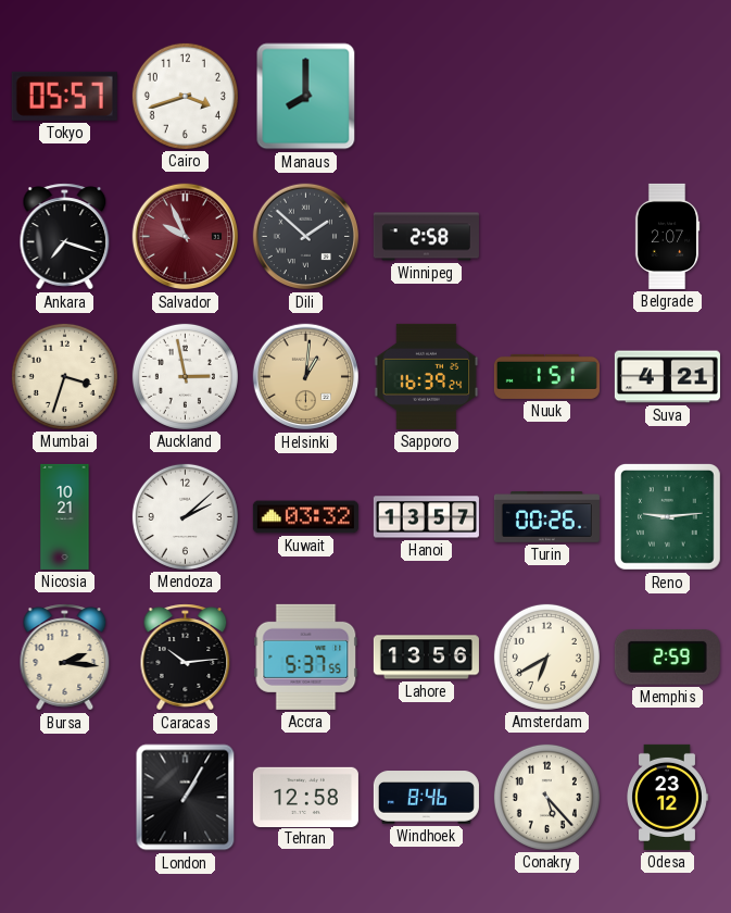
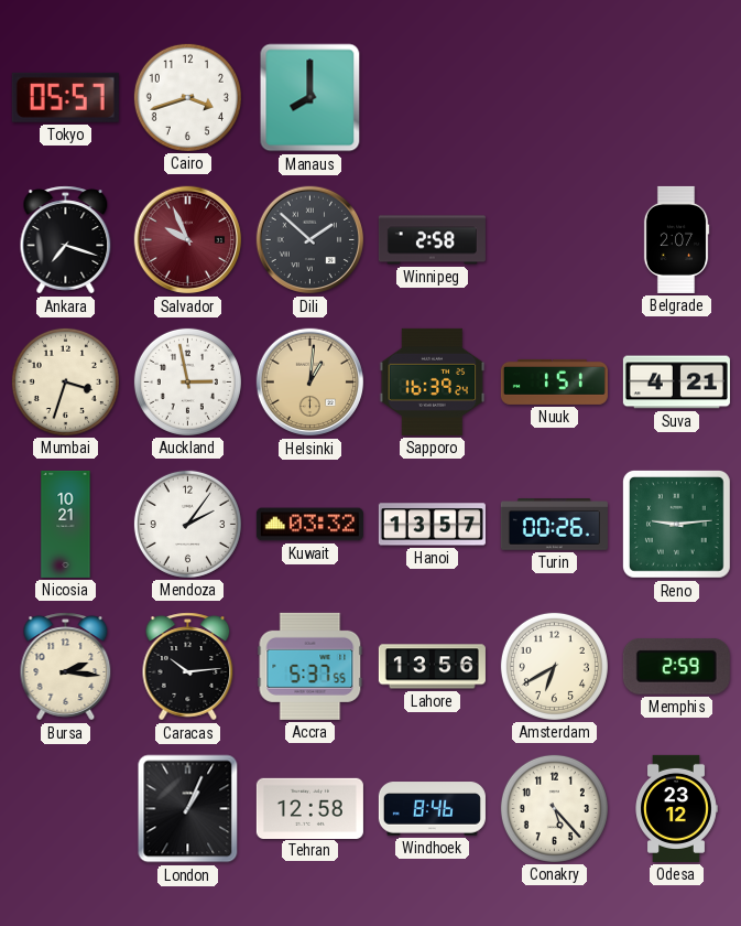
Mendoza: 2:08 -> 2:06 (187, 524)
London: 1:05 -> 1:04 (188, 809)
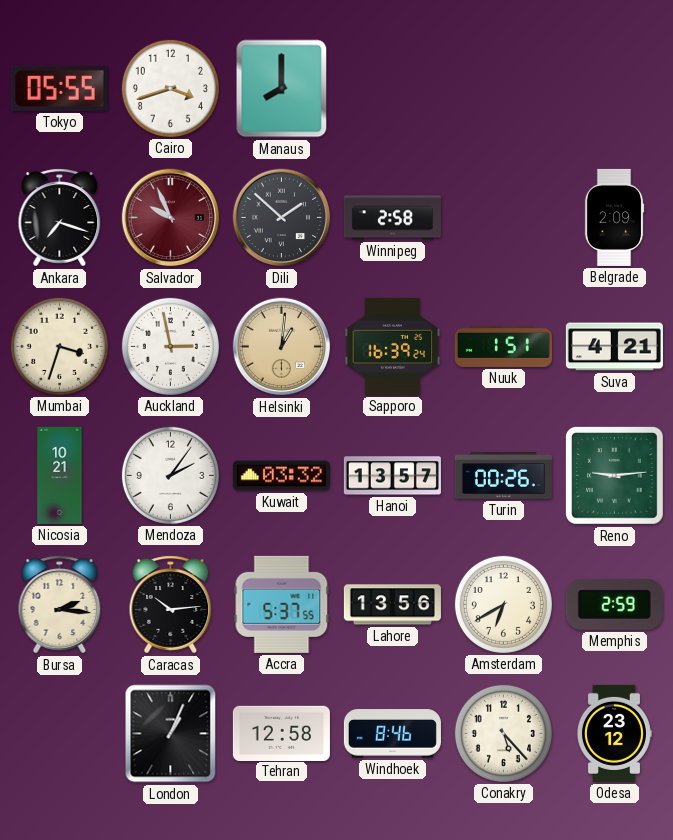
Tokyo: 05:57 -> 05:55 (59, 88)
Belgrade: 2:07 -> 2:09 (614, 217)
